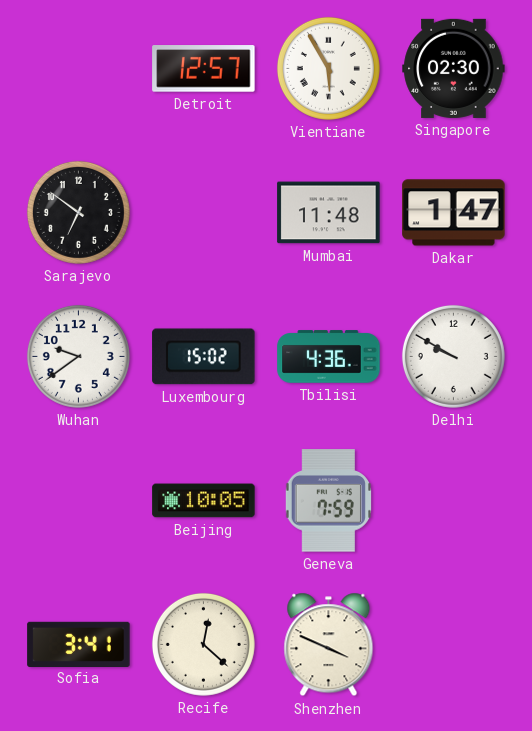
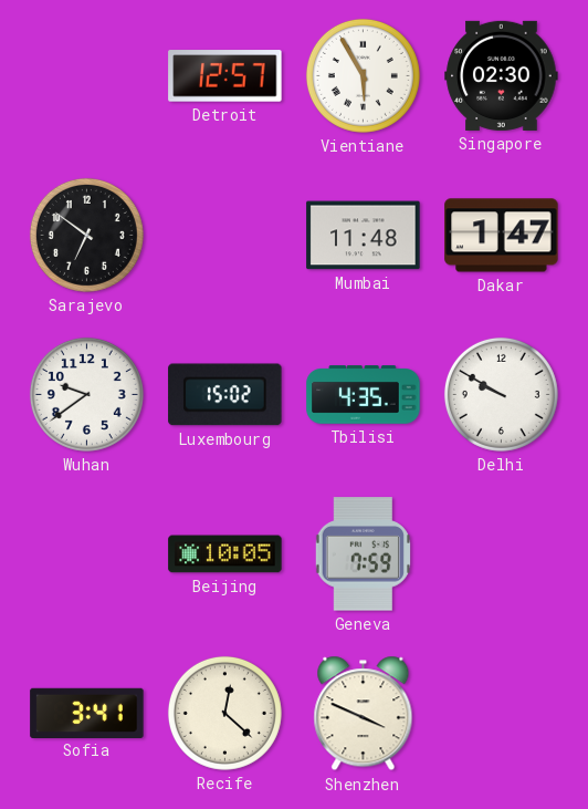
Tbilisi: 4:36 -> 4:35 (364, 395)
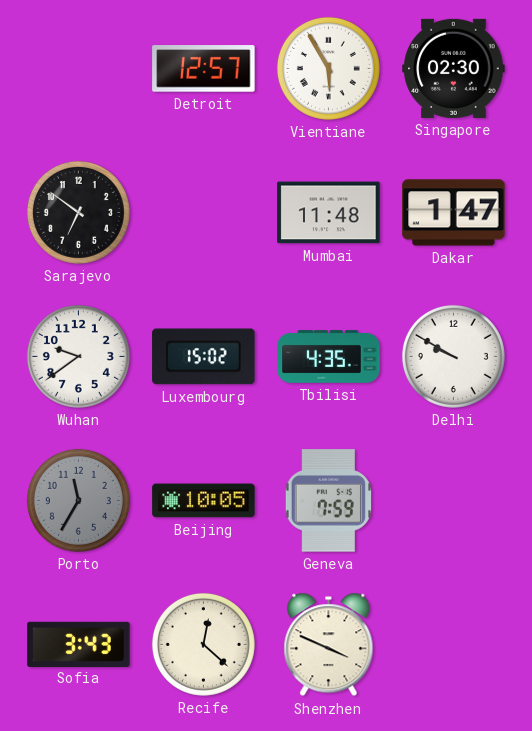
Porto: none -> 11:35 (78, 500)
Sofia: 3:41 -> 3:43 (79, 644)
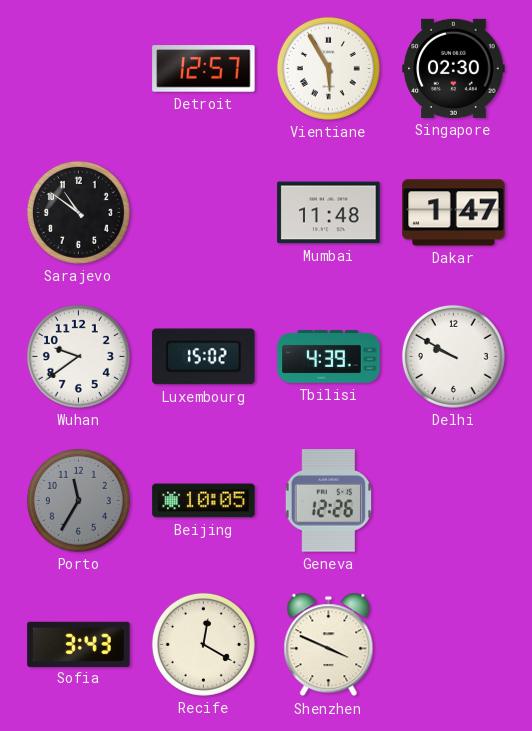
Sarajevo: 6:51 -> 10:51 (78, 212)
Tbilisi: 4:35 -> 4:39 (329, 357)
Geneva: 7:59 -> 12:26 (328, 501)
Recife: 12:22 -> 12:20 (203, 644)
